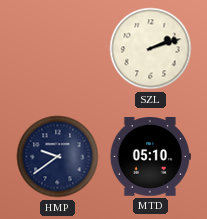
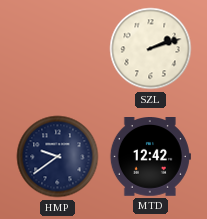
MTD: 05:10 -> 12:42 (150, 157)
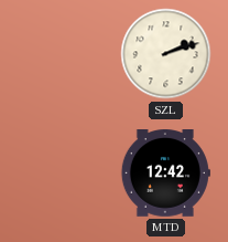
HMP: 9:39 -> none (58, 157)
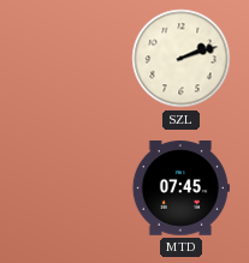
MTD: 12:42 -> 07:45 (180, 189)
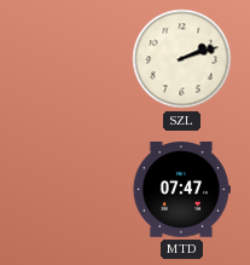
MTD: 07:45 -> 07:47 (181, 190)
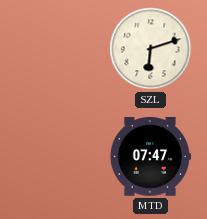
SZL: 2:12 -> 6:12 (151, 49)
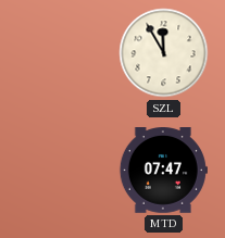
SZL: 6:12 -> 11:55 (164, 53)
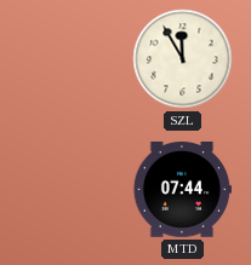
MTD: 07:47 -> 07:44 (182, 190)
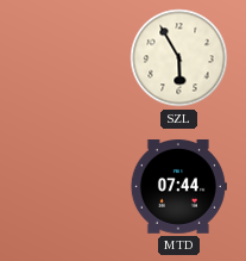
SZL: 11:55 -> 5:55 (179, 58)
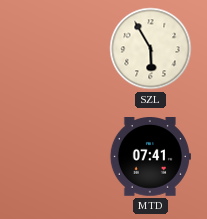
MTD: 07:44 -> 07:41 (150, 157)
